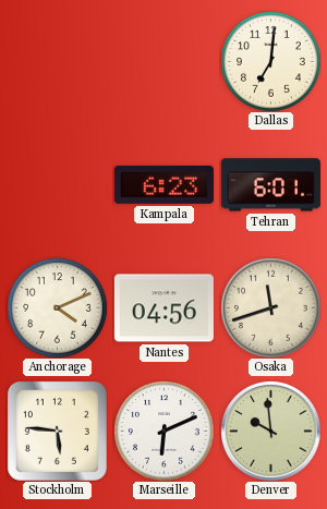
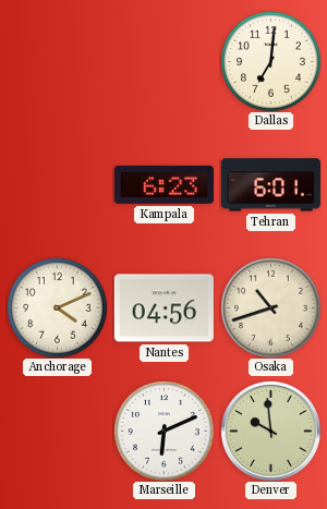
Osaka: 11:42 -> 10:42 (270, 307)
Stockholm: 5:46 -> none (57, 431)
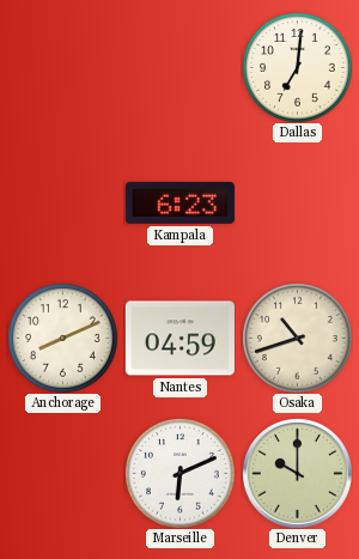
Tehran: 6:01 -> none (270, 185)
Anchorage: 4:11 -> 8:11 (62, 338)
Nantes: 04:56 -> 04:59 (180, 339)
Denver: 9:59 -> 10:00 (298, 474)
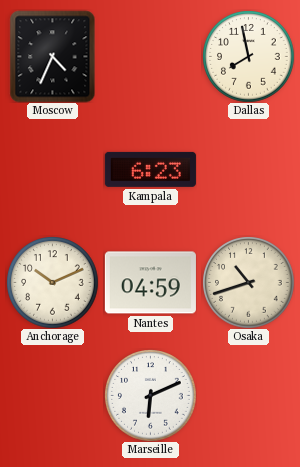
Moscow: none -> 4:34 (53, 56)
Dallas: 7:01 -> 7:58 (248, 56)
Anchorage: 8:11 -> 10:11 (52, 282)
Denver: 10:00 -> none (298, 474)
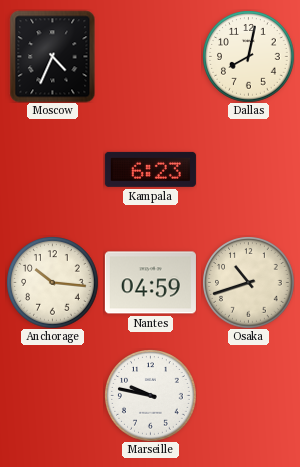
Dallas: 7:58 -> 8:02 (248, 56)
Anchorage: 10:11 -> 10:16 (52, 282)
Marseille: 6:11 -> 9:47 (150, 395)
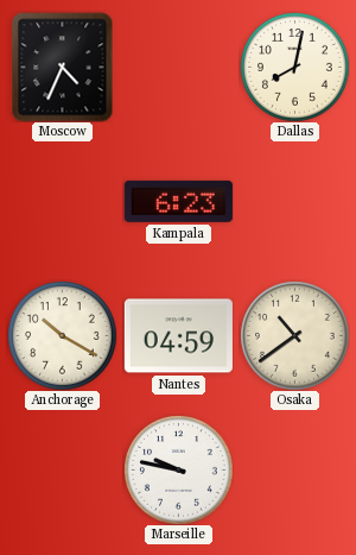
Anchorage: 10:16 -> 10:20 (62, 335)
Osaka: 10:42 -> 10:39 (294, 335)
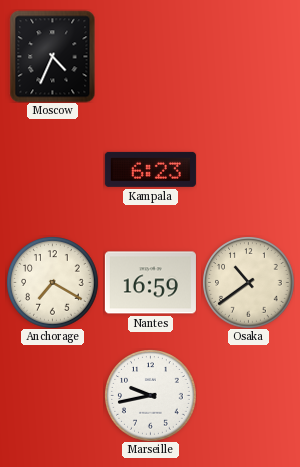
Dallas: 8:02 -> none (294, 67)
Anchorage: 10:20 -> 7:20 (52, 282)
Nantes: 04:59 -> 16:59 (150, 283)
Marseille: 9:47 -> 9:43 (150, 395)
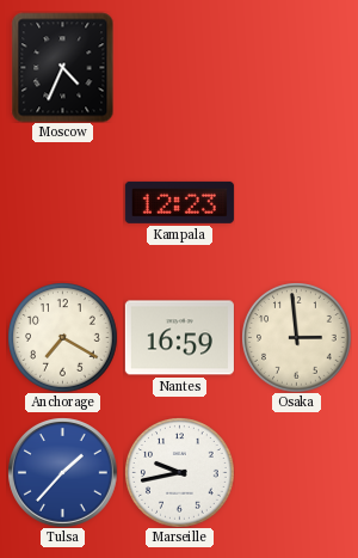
Kampala: 6:23 -> 12:23 (179, 202)
Osaka: 10:39 -> 2:59 (296, 337)
Tulsa: none -> 1:37 (63, 473)
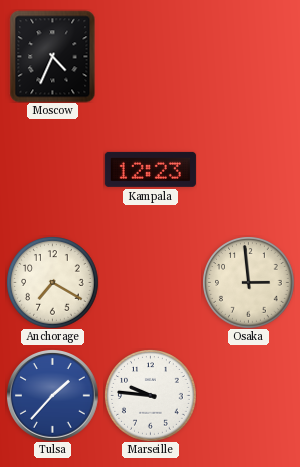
Nantes: 16:59 -> none (179, 338)
Marseille: 9:43 -> 9:46 (150, 395)
